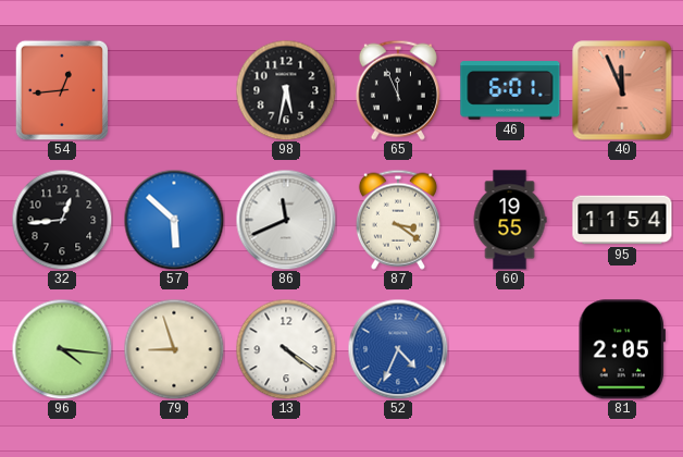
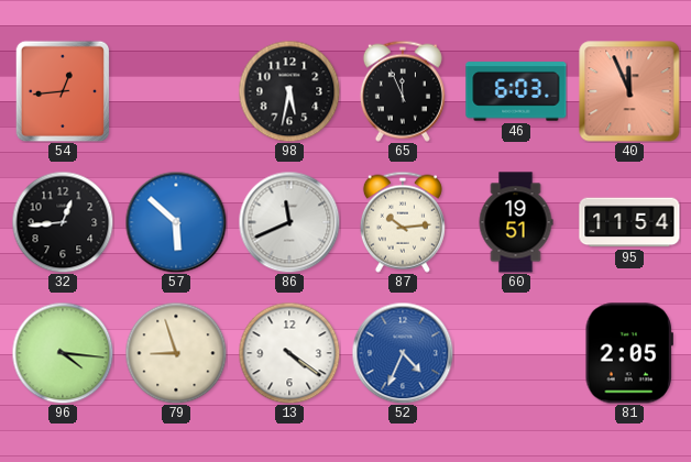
46: 6:01 -> 6:03 (516, 91)
87: 3:21 -> 10:14 (403, 222)
60: 19:55 -> 19:51 (516, 222)
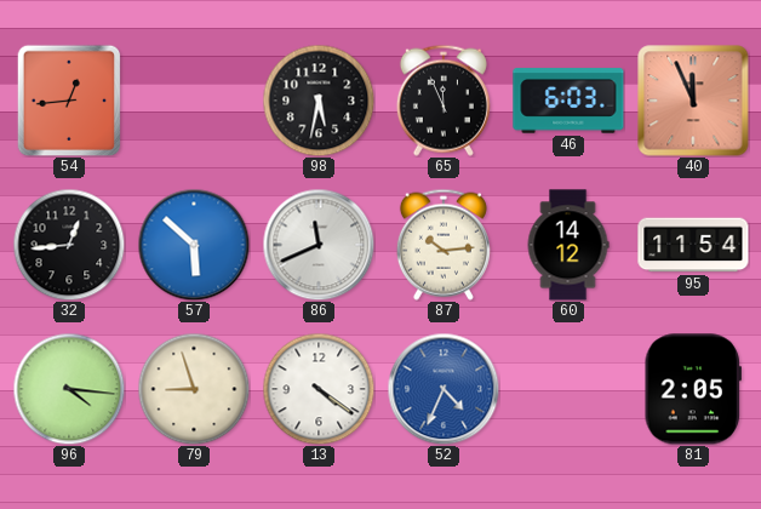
60: 19:51 -> 14:12 (568, 245)
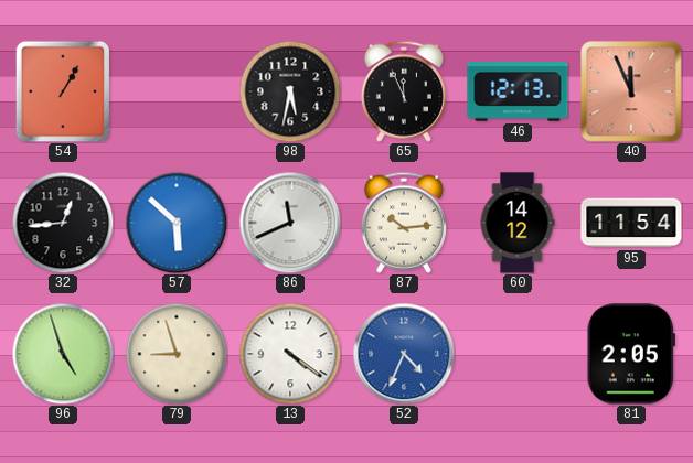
54: 12:44 -> 1:05 (63, 91)
46: 6:03 -> 12:13 (518, 91)
96: 4:16 -> 4:57 (63, 354)
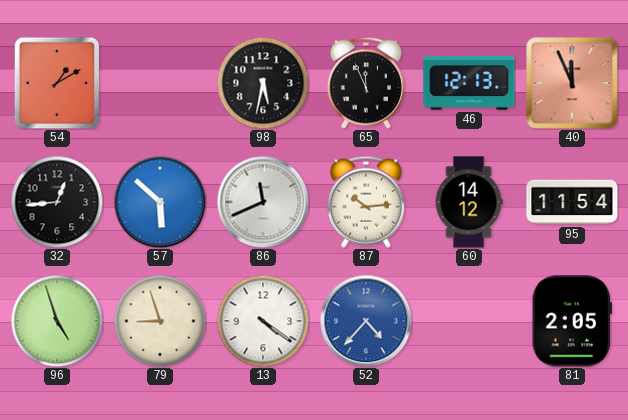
54: 1:05 -> 1:10 (57, 83)
52: 4:34 -> 4:37 (366, 321)
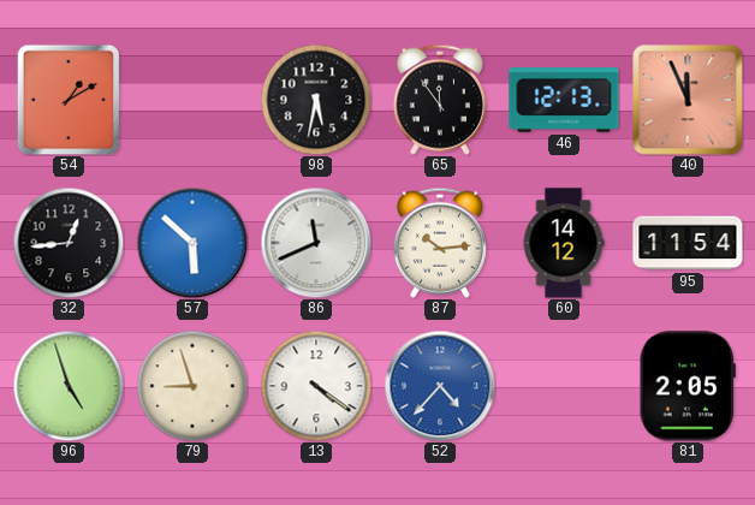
65: 11:56 -> 11:54 (440, 100)
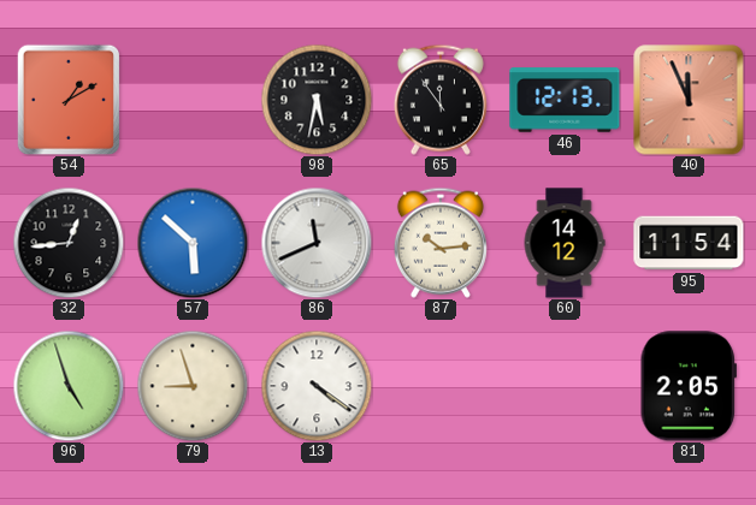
52: 4:37 -> none (440, 386)
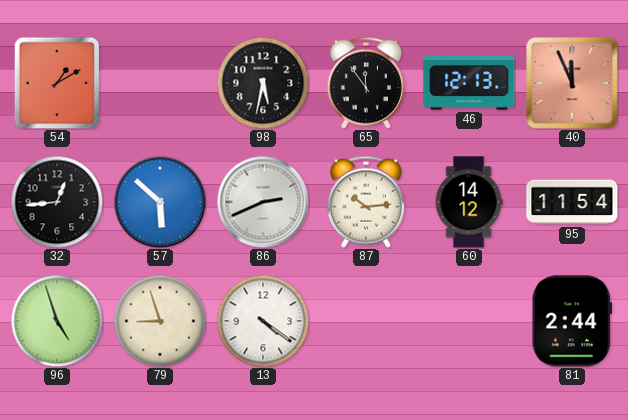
86: 11:41 -> 2:41 (263, 202)
81: 2:05 -> 2:44 (572, 321)
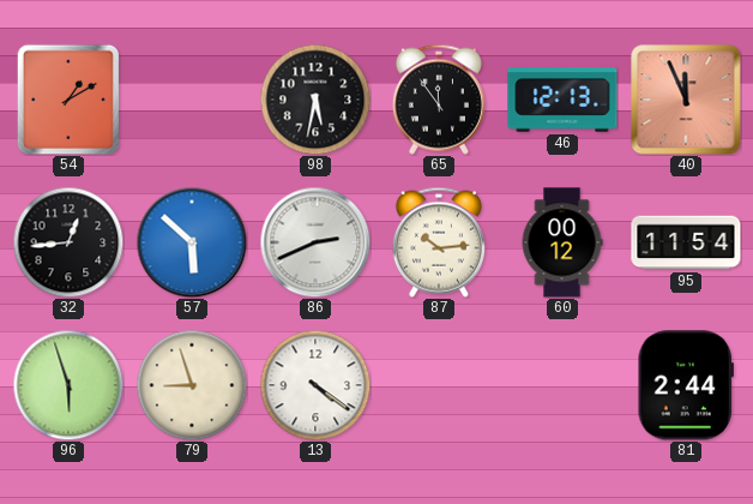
60: 14:12 -> 00:12 (562, 242)
96: 4:57 -> 5:57 (68, 385)
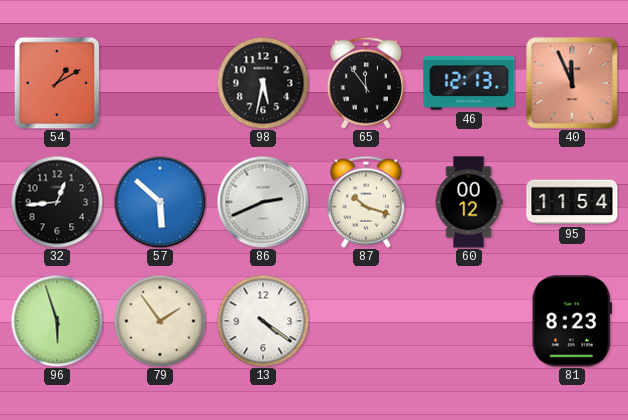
87: 10:14 -> 10:18 (366, 202)
79: 8:57 -> 1:54 (160, 321)
81: 2:44 -> 8:23 (572, 321)
